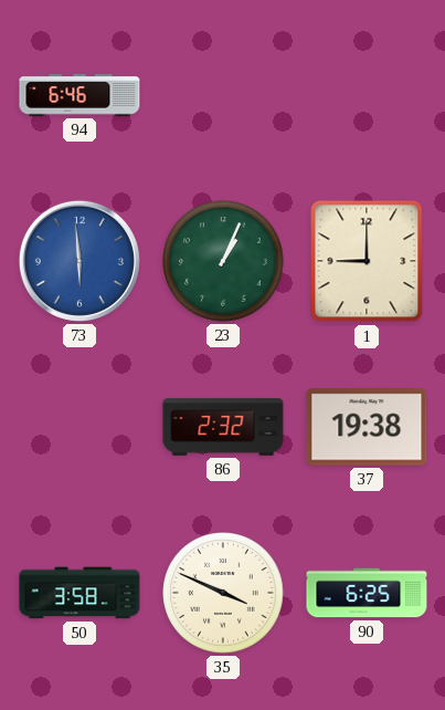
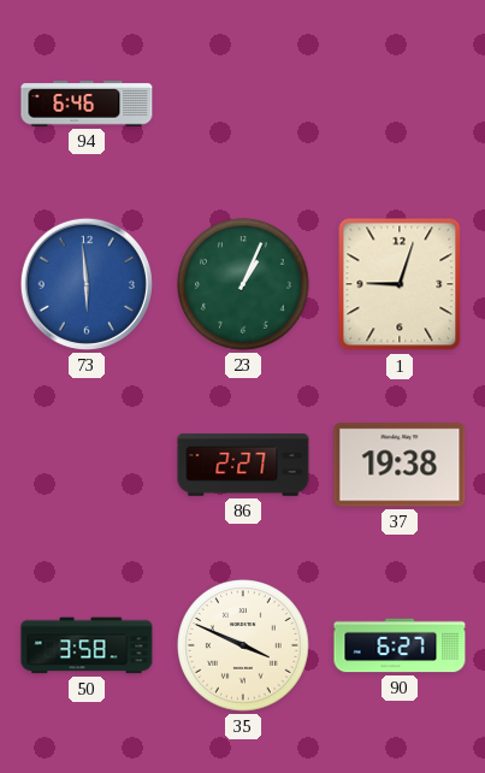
1: 9:00 -> 9:03 (400, 284)
86: 2:32 -> 2:27 (243, 465)
90: 6:25 -> 6:27 (400, 645)
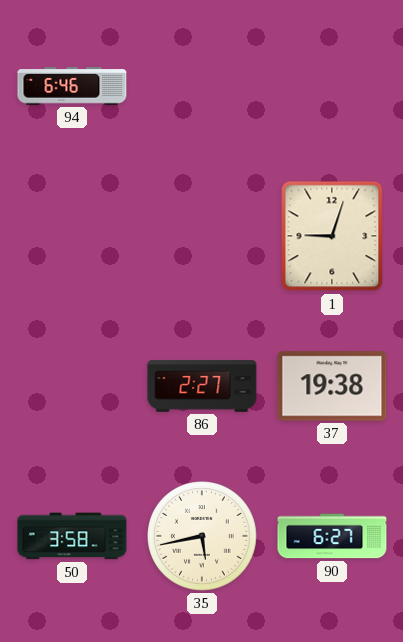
73: 5:59 -> none (87, 284)
23: 1:04 -> none (243, 284)
35: 3:49 -> 5:43 (202, 536)
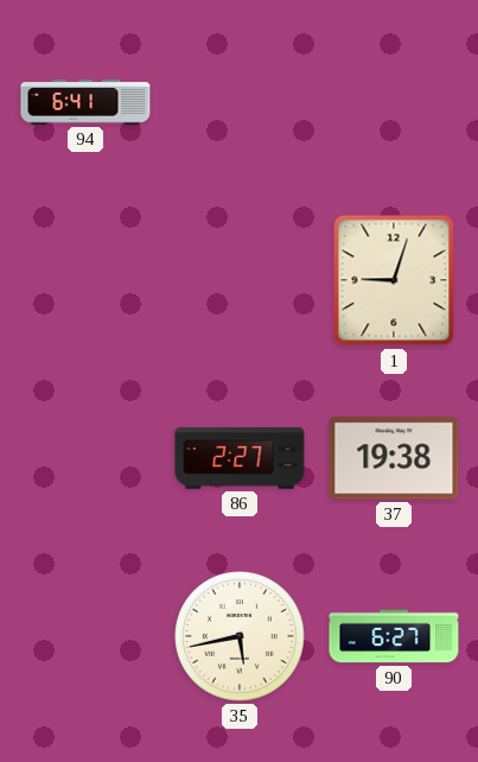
94: 6:46 -> 6:41 (85, 102)
50: 3:58 -> none (72, 536)
